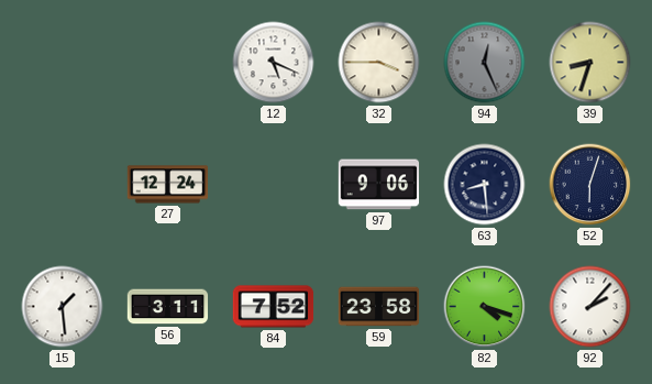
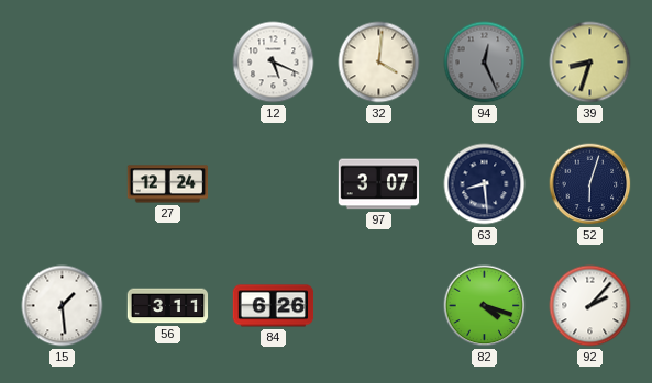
32: 3:45 -> 4:01 (379, 63)
97: 9:06 -> 3:07 (379, 184)
84: 7:52 -> 6:26 (274, 306)
59: 23:58 -> none (379, 307)
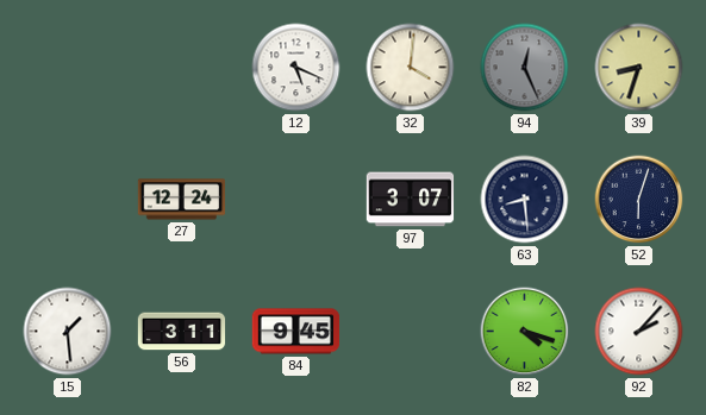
84: 6:26 -> 9:45 (296, 332)
